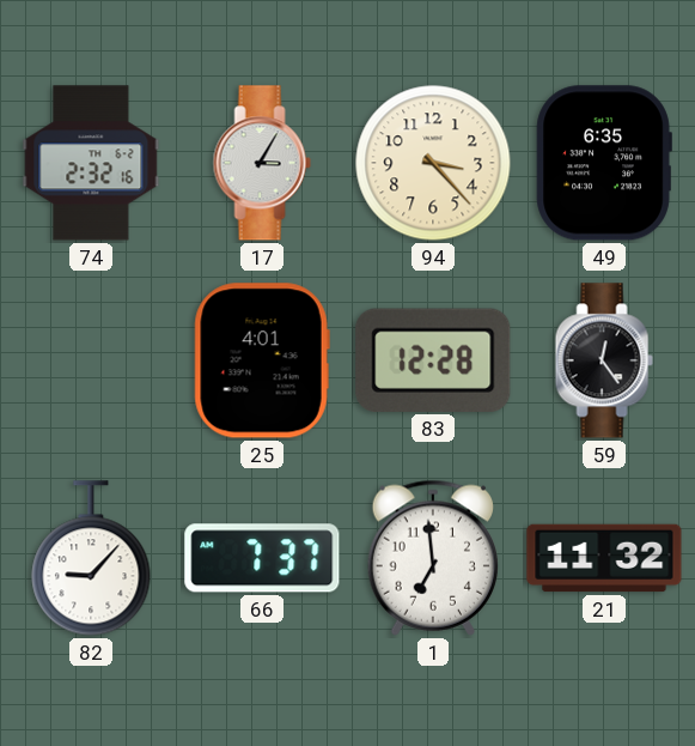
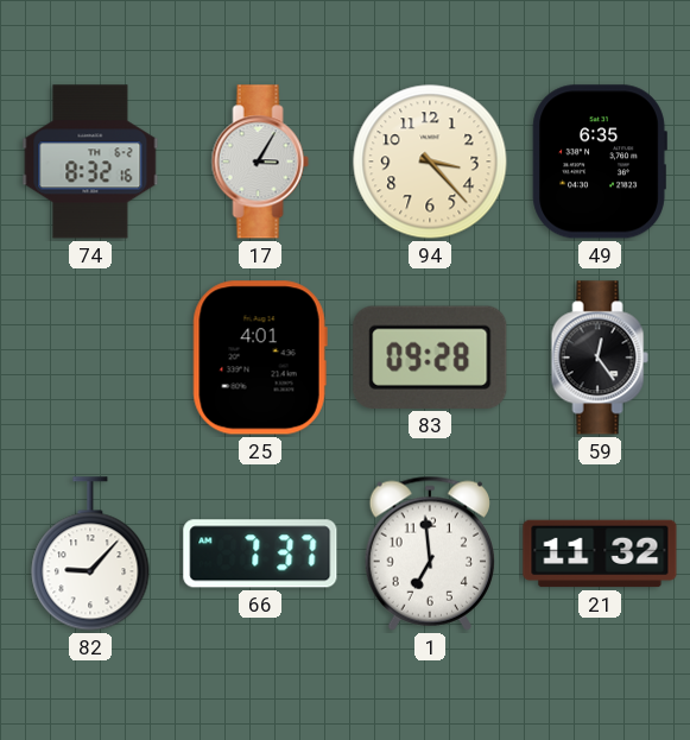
74: 2:32 -> 8:32 (90, 162)
83: 12:28 -> 09:28 (430, 358)
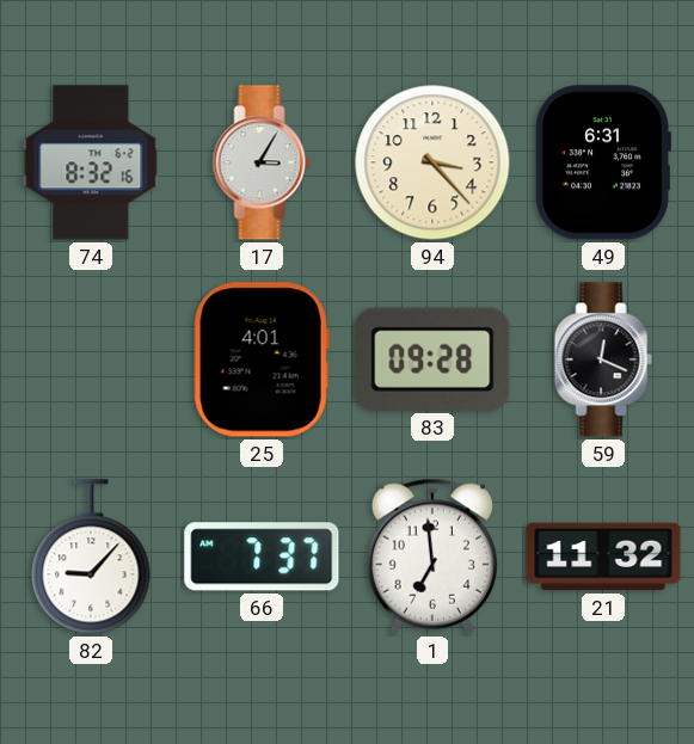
49: 6:35 -> 6:31 (603, 162)
59: 12:24 -> 12:19 (603, 359)
